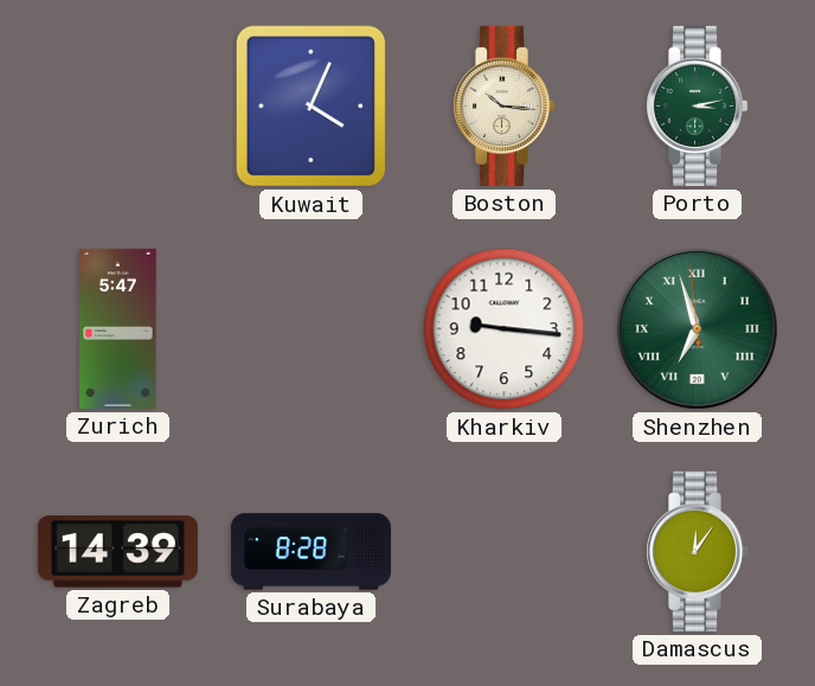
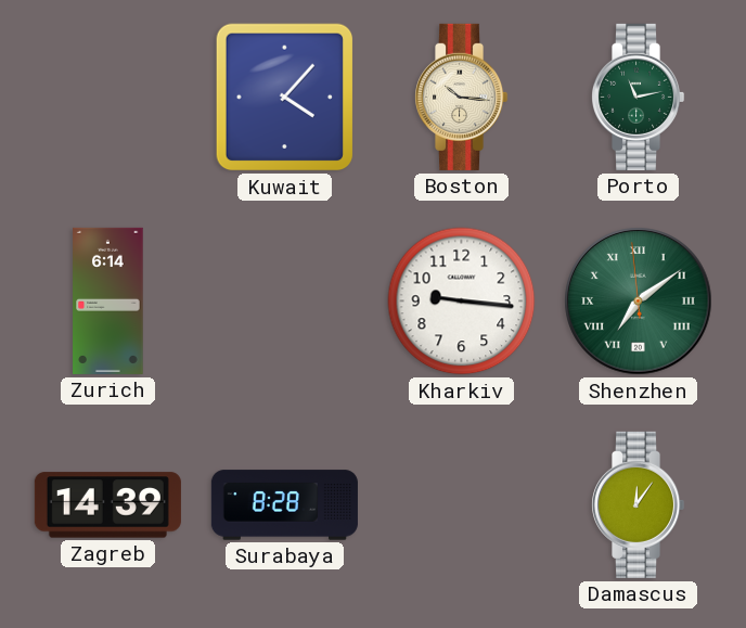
Kuwait: 4:04 -> 4:07 (285, 98)
Porto: 3:13 -> 11:13 (639, 97)
Zurich: 5:47 -> 6:14 (108, 300)
Shenzhen: 6:56 -> 7:08 (639, 302)
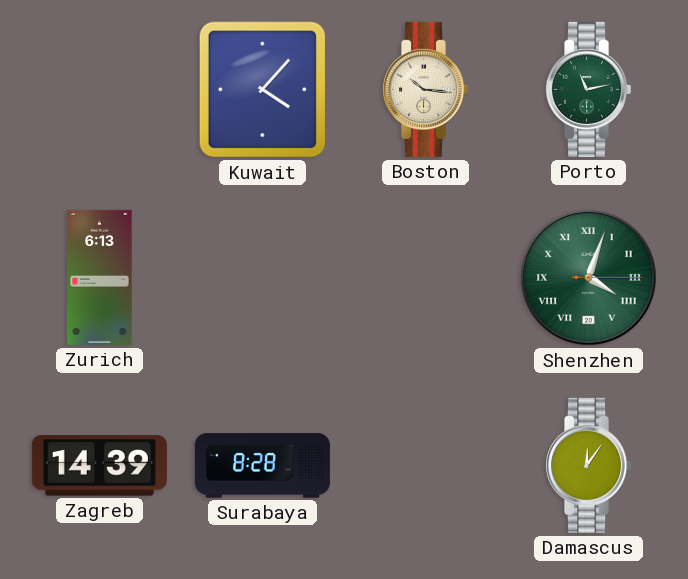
Zurich: 6:14 -> 6:13 (100, 277)
Kharkiv: 9:16 -> none (462, 302)
Shenzhen: 7:08 -> 4:03 (589, 278)
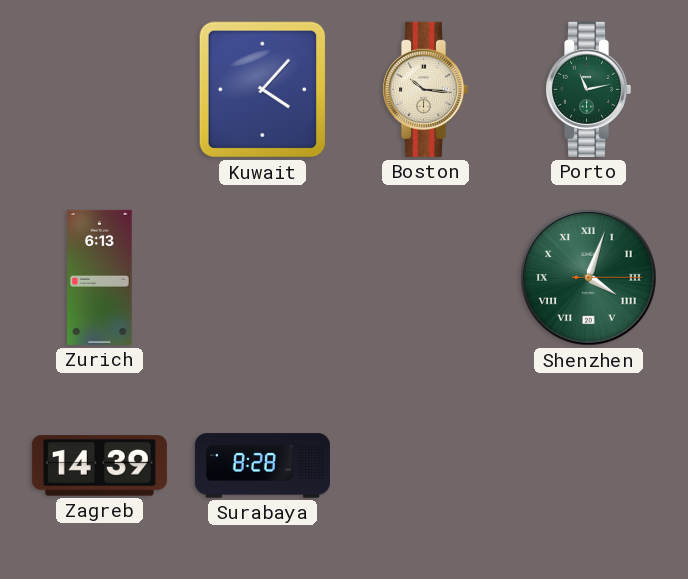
Damascus: 12:06 -> none (589, 465)
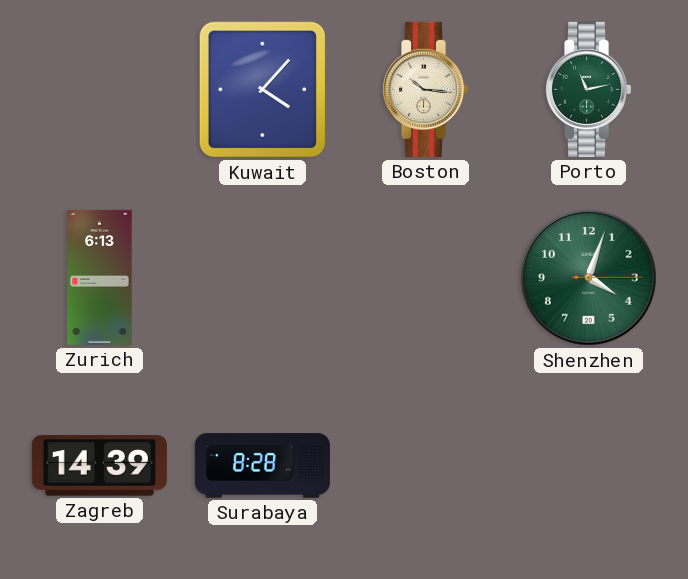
Shenzhen numerals: Roman -> Arabic (589, 278)
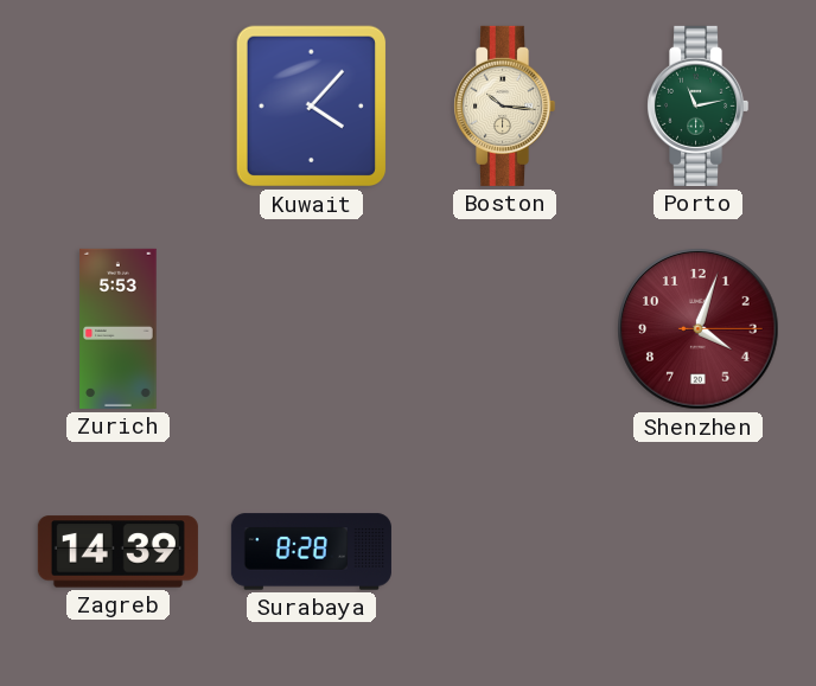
Zurich: 6:13 -> 5:53 (119, 328)
Shenzhen dial: green -> burgundy (699, 329)
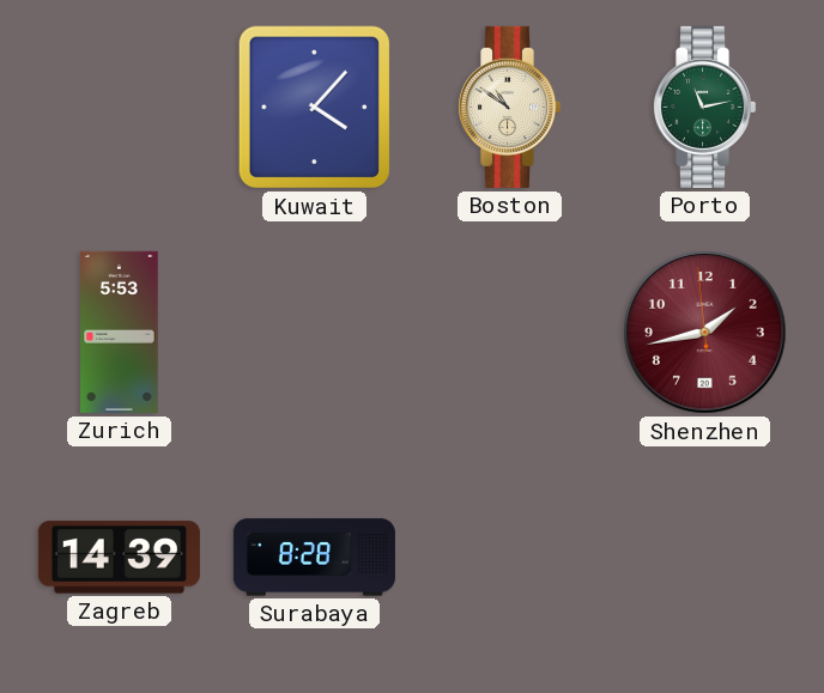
Boston: 10:16 -> 10:51 (510, 107)
Shenzhen: 4:03 -> 1:42 (705, 333)
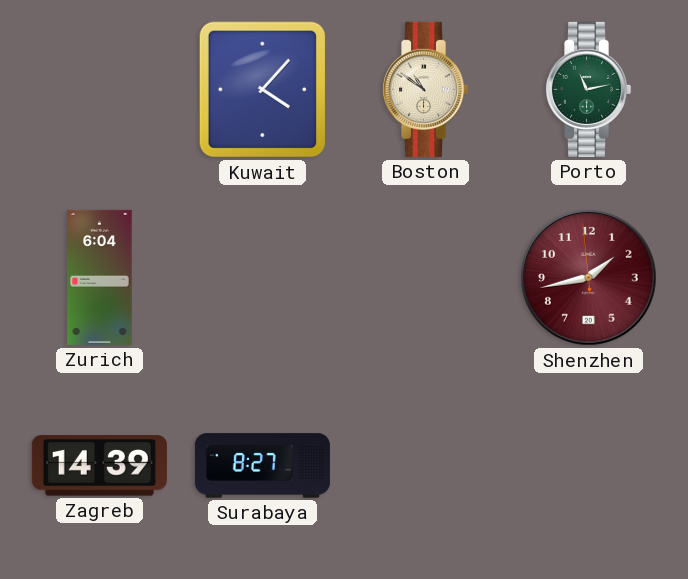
Zurich: 5:53 -> 6:04 (100, 277)
Surabaya: 8:28 -> 8:27 (262, 466)
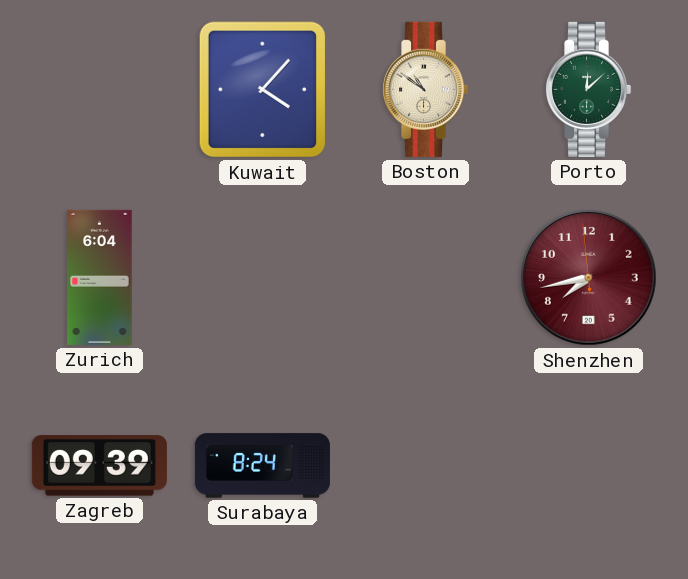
Porto: 11:13 -> 12:08 (589, 89)
Shenzhen: 1:42 -> 7:42 (589, 278)
Zagreb: 14:39 -> 09:39 (99, 466)
Surabaya: 8:27 -> 8:24 (262, 466)
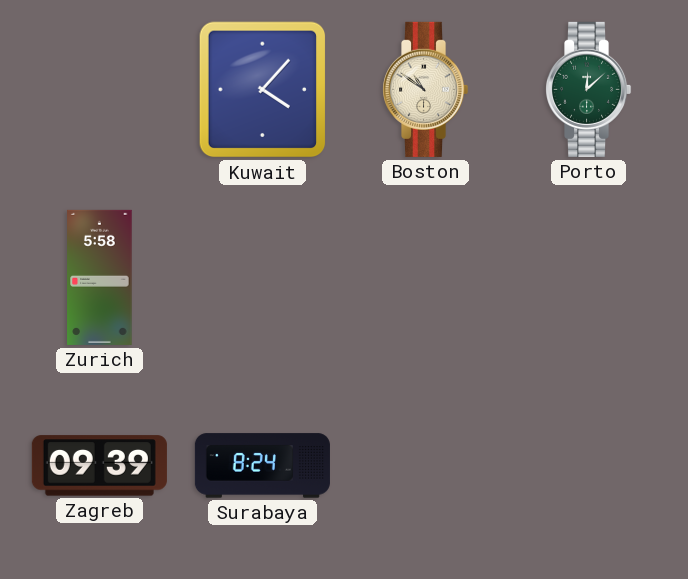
Zurich: 6:04 -> 5:58 (100, 277)
Shenzhen: 7:42 -> none (589, 278)
